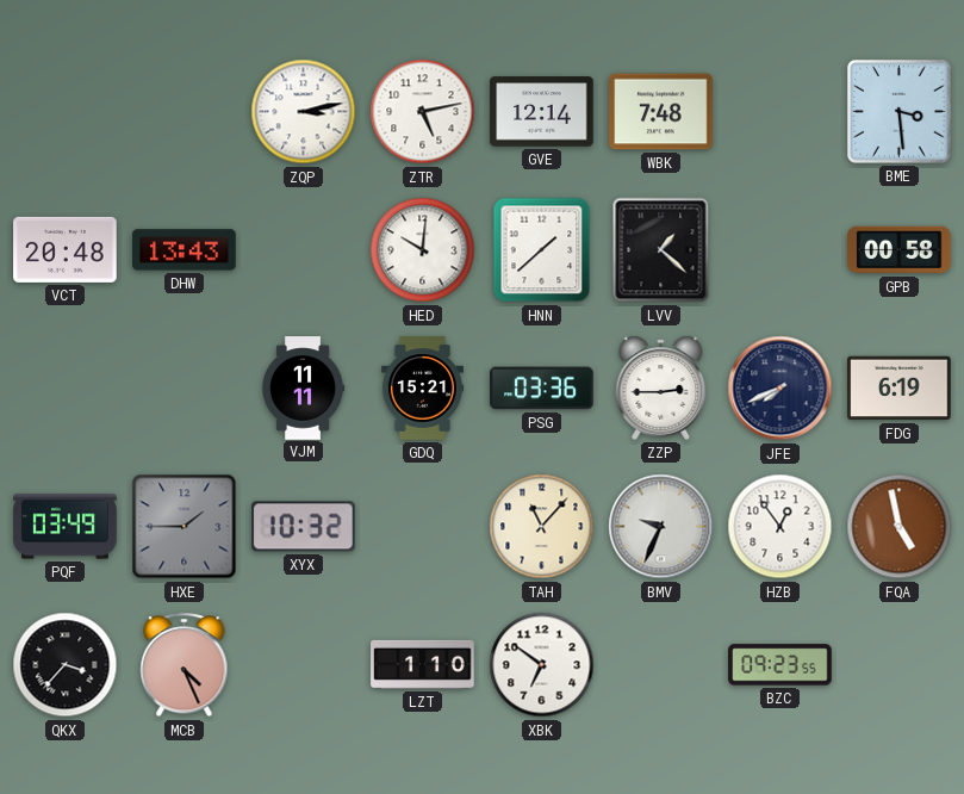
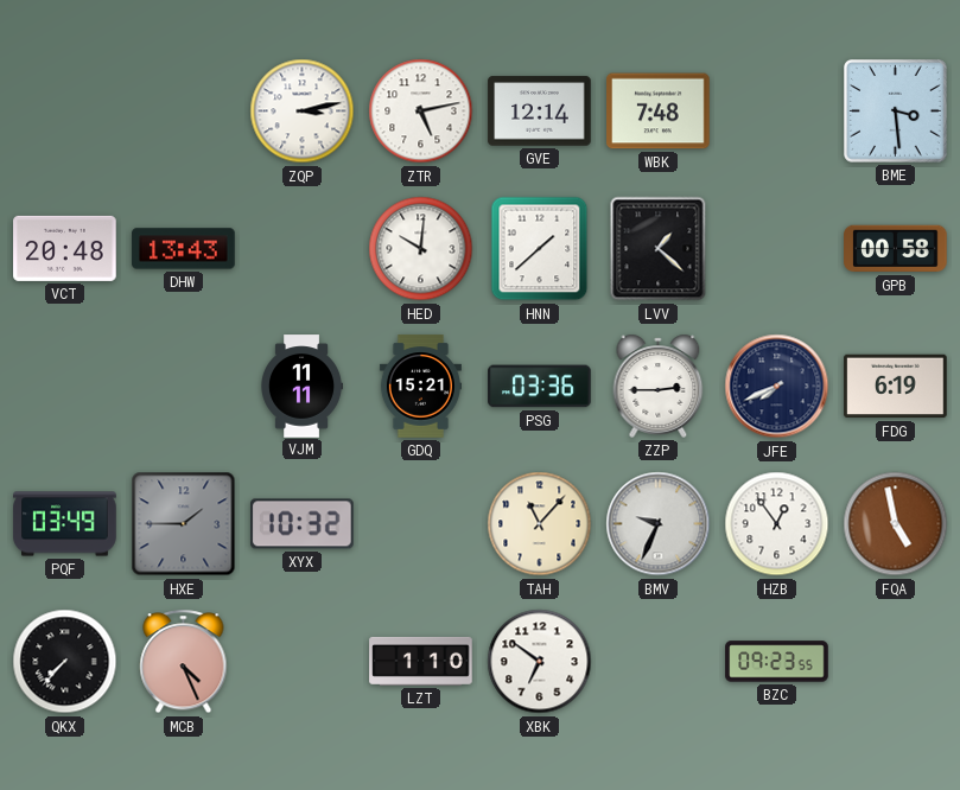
QKX: 3:37 -> 7:37 (65, 662)
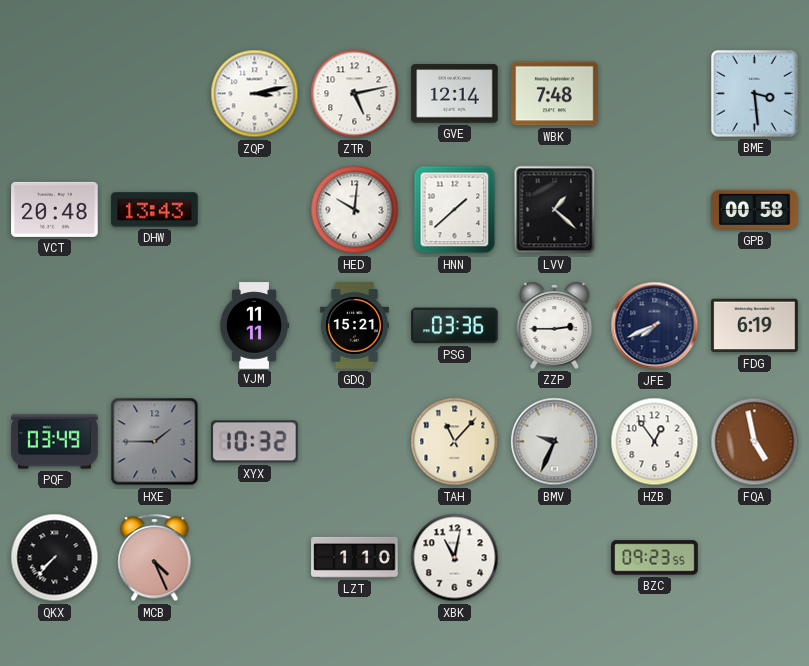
XBK: 6:51 -> 11:02 (455, 558)
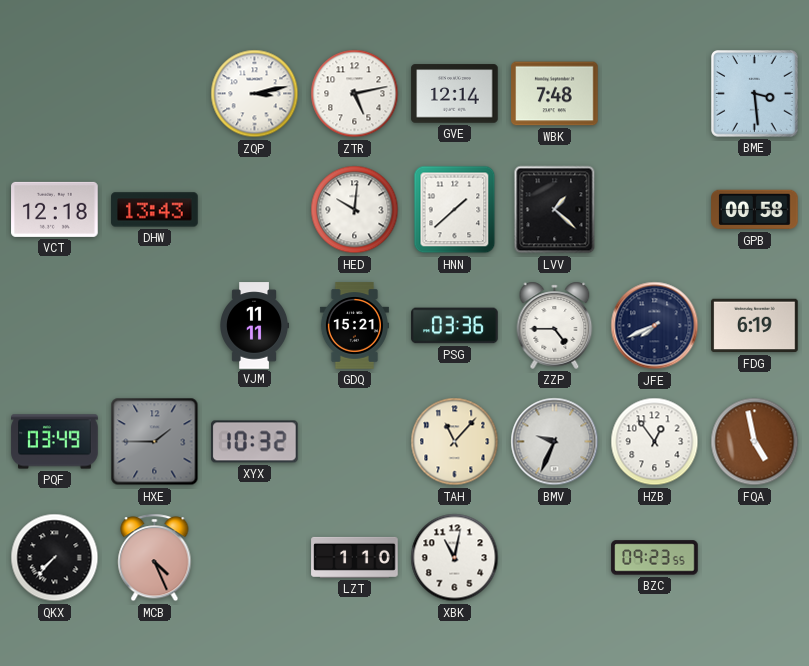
VCT: 20:48 -> 12:18 (55, 209)
ZZP: 2:45 -> 4:45 (555, 325)
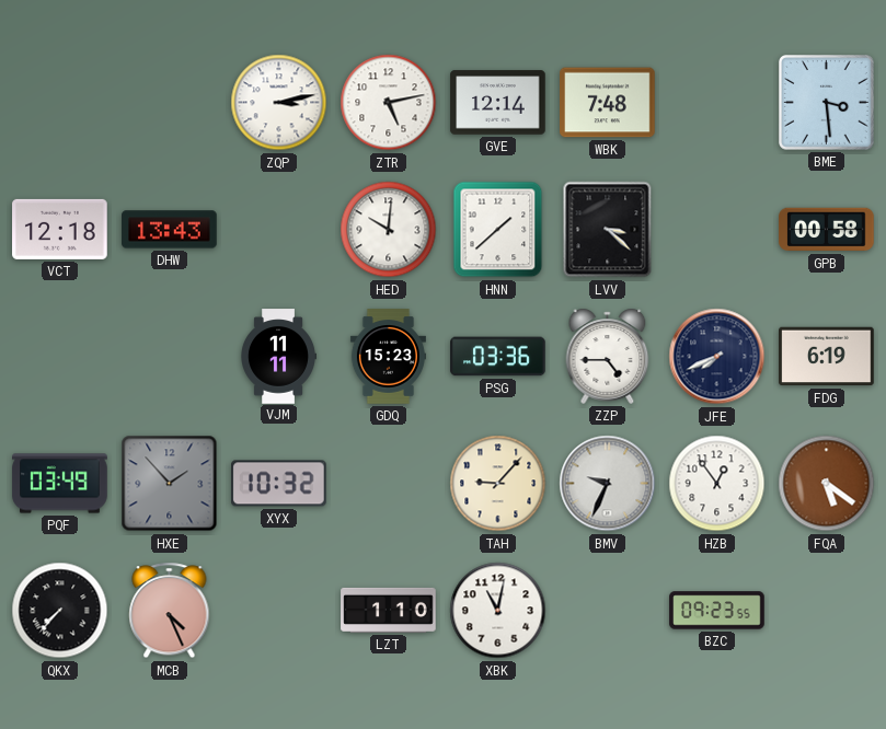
LVV: 1:22 -> 3:22 (608, 230)
GDQ: 15:21 -> 15:23 (388, 357)
HXE: 1:45 -> 1:53 (170, 484)
TAH: 11:07 -> 9:07 (498, 484)
FQA: 4:58 -> 5:21 (827, 484)
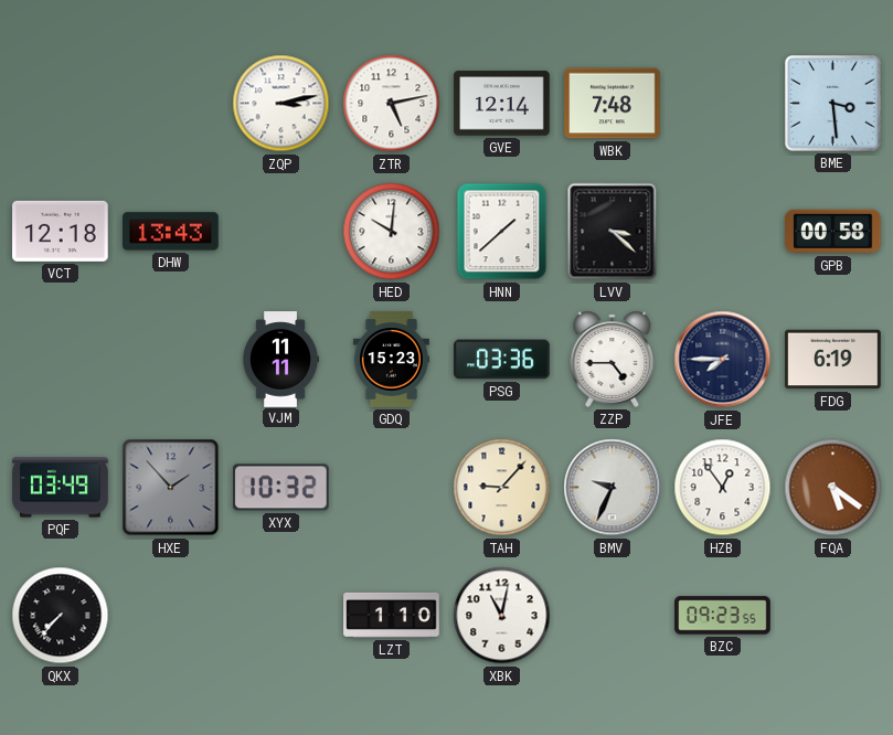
JFE: 7:41 -> 7:45 (723, 360)
MCB: 4:26 -> none (170, 611)
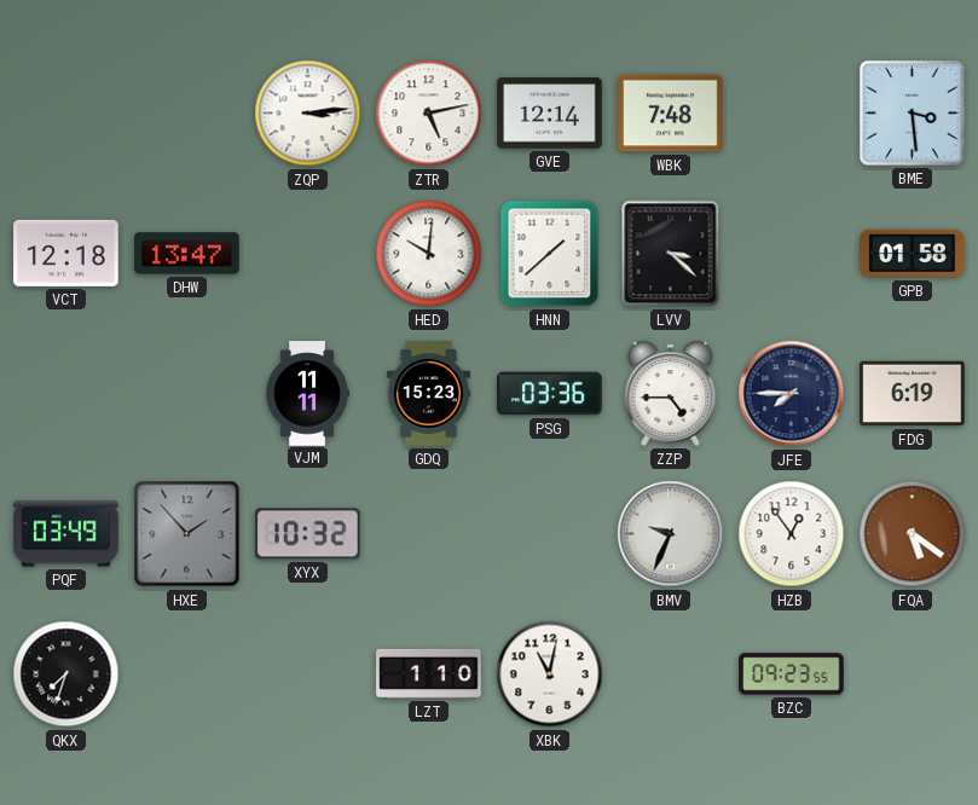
ZQP: 3:13 -> 3:14 (308, 114)
DHW: 13:43 -> 13:47 (187, 254)
GPB: 00:58 -> 01:58 (913, 254)
TAH: 9:07 -> none (502, 488)
QKX: 7:37 -> 7:33 (66, 674)
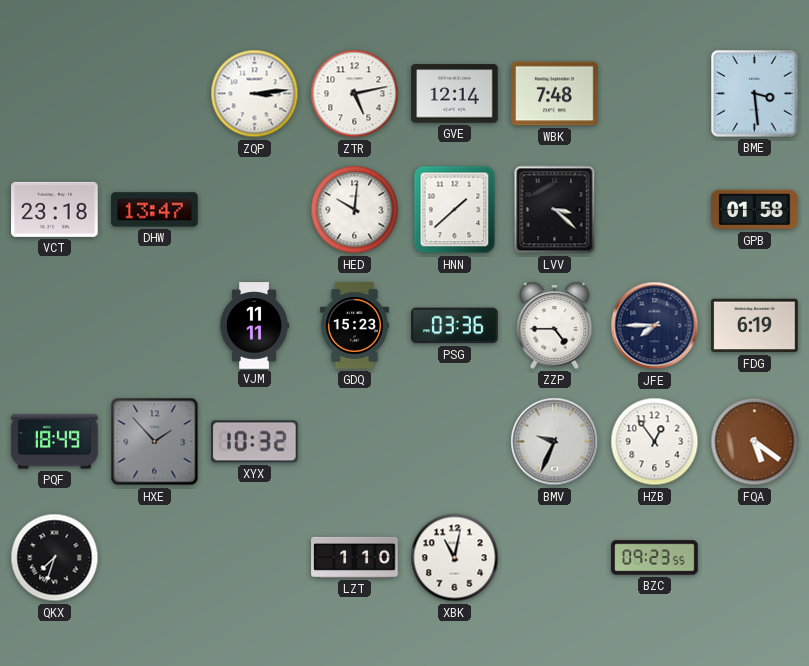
VCT: 12:18 -> 23:18 (55, 209)
PQF: 03:49 -> 18:49 (55, 442)
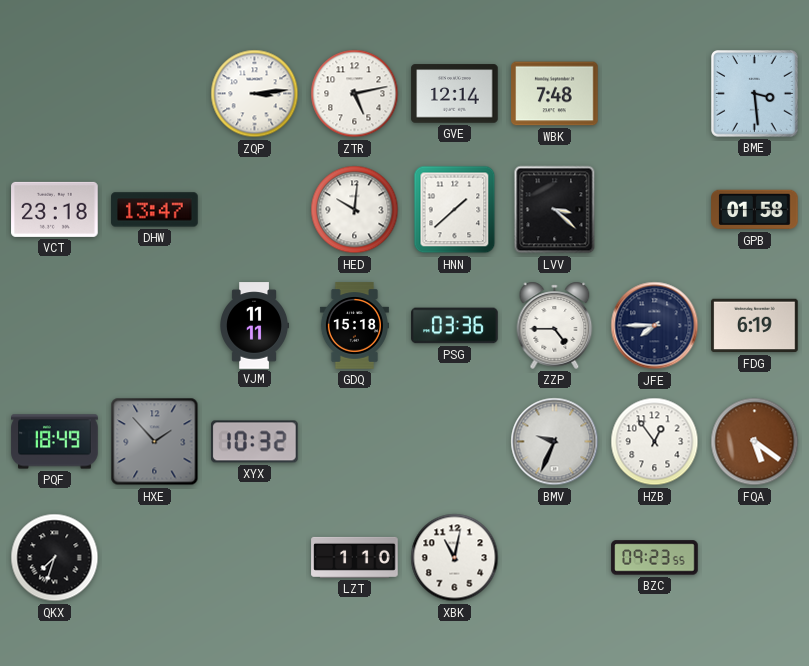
GDQ: 15:23 -> 15:18 (354, 326)
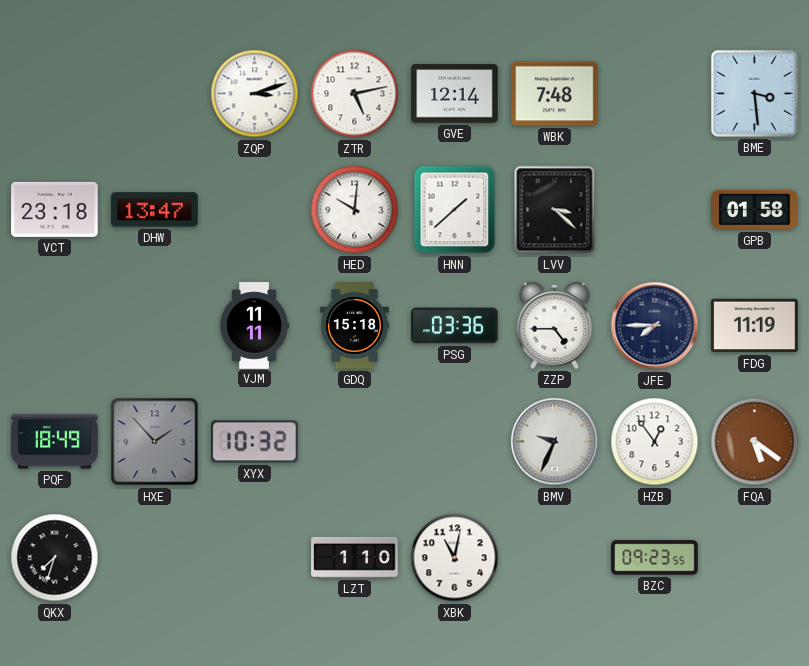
ZQP: 3:14 -> 3:12 (255, 94)
FDG: 6:19 -> 11:19 (755, 326)
